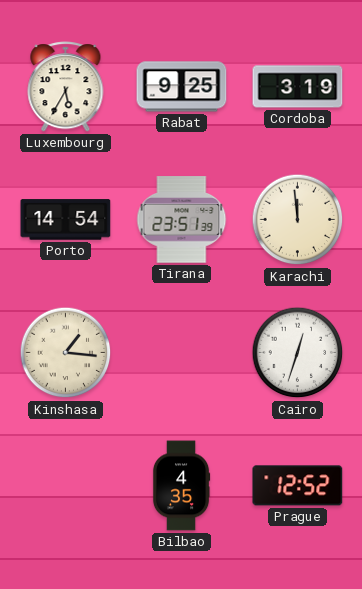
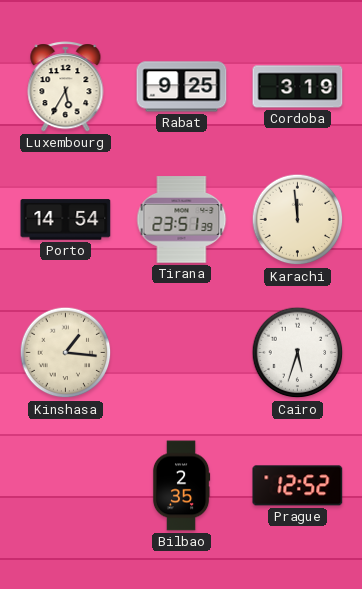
Cairo: 12:33 -> 5:33 (298, 353)
Bilbao: 4:35 -> 2:35 (181, 486)
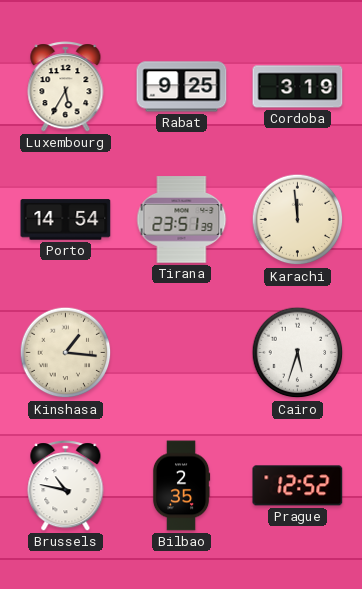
Brussels: none -> 10:47 (66, 486)
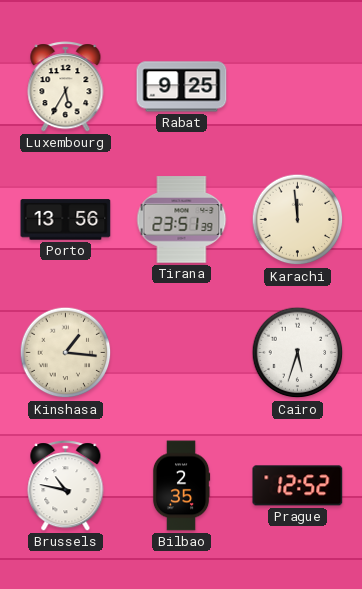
Cordoba: 3:19 -> none (298, 87)
Porto: 14:54 -> 13:56 (66, 220)
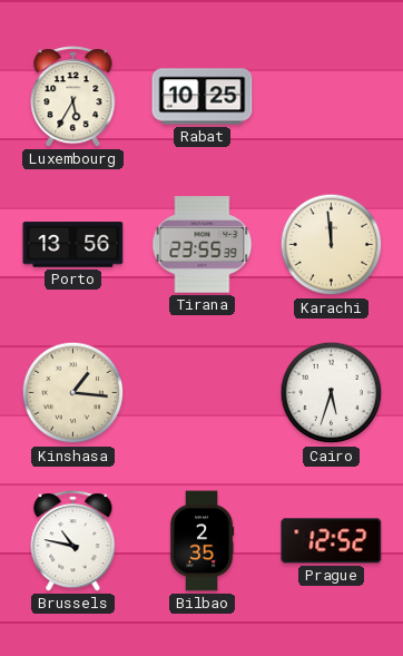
Rabat: 9:25 -> 10:25 (203, 97)
Tirana: 23:51 -> 23:55 (203, 245)
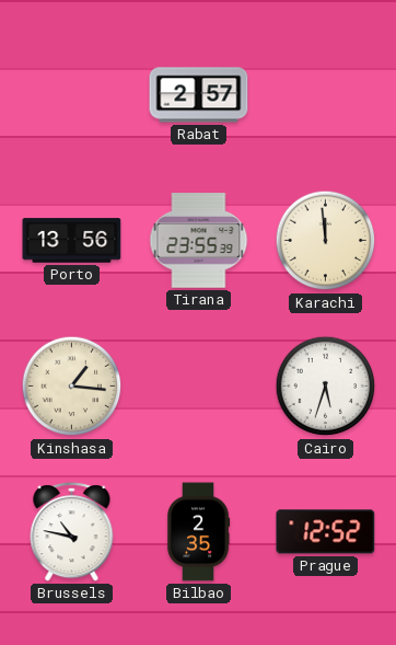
Luxembourg: 5:35 -> none (73, 97)
Rabat: 10:25 -> 2:57 (199, 95)
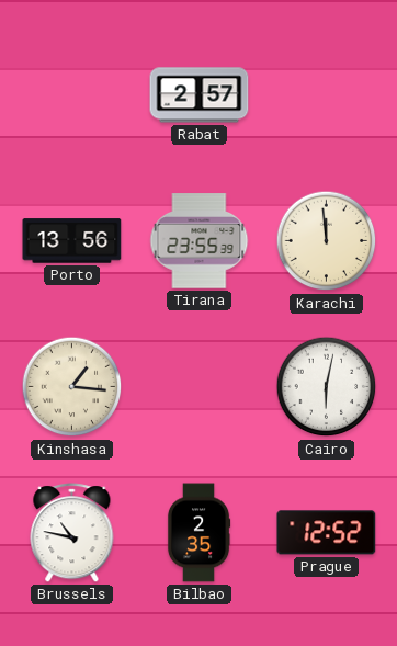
Cairo: 5:33 -> 6:02 (327, 387)
